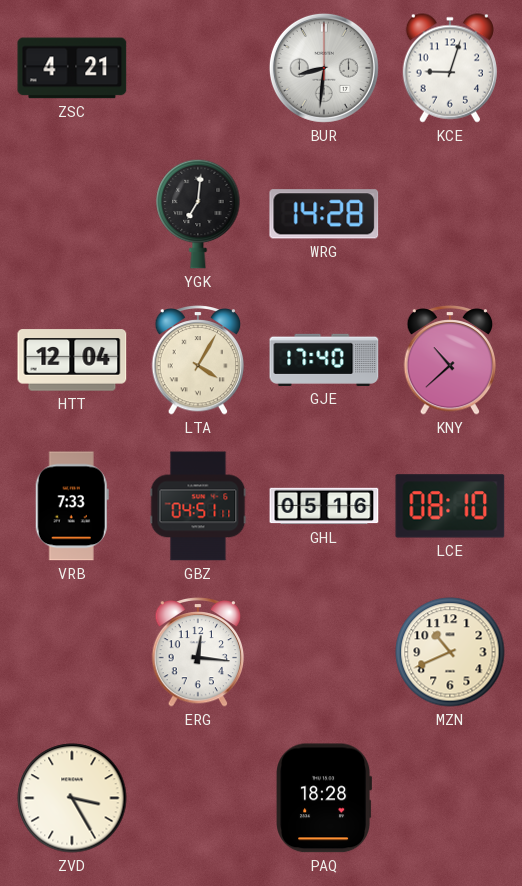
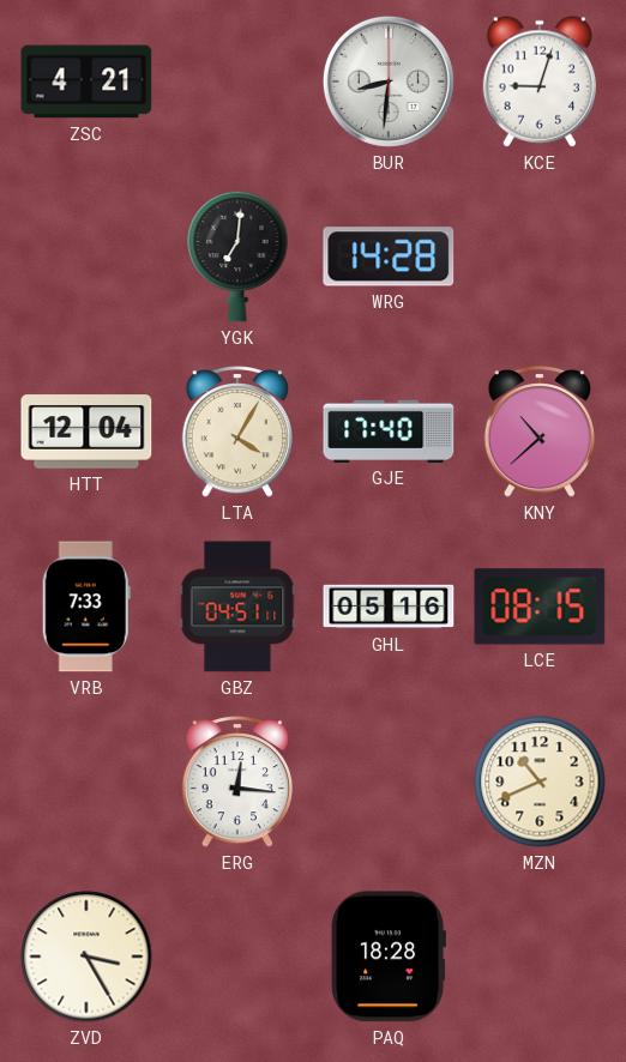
LCE: 08:10 -> 08:15 (540, 607)
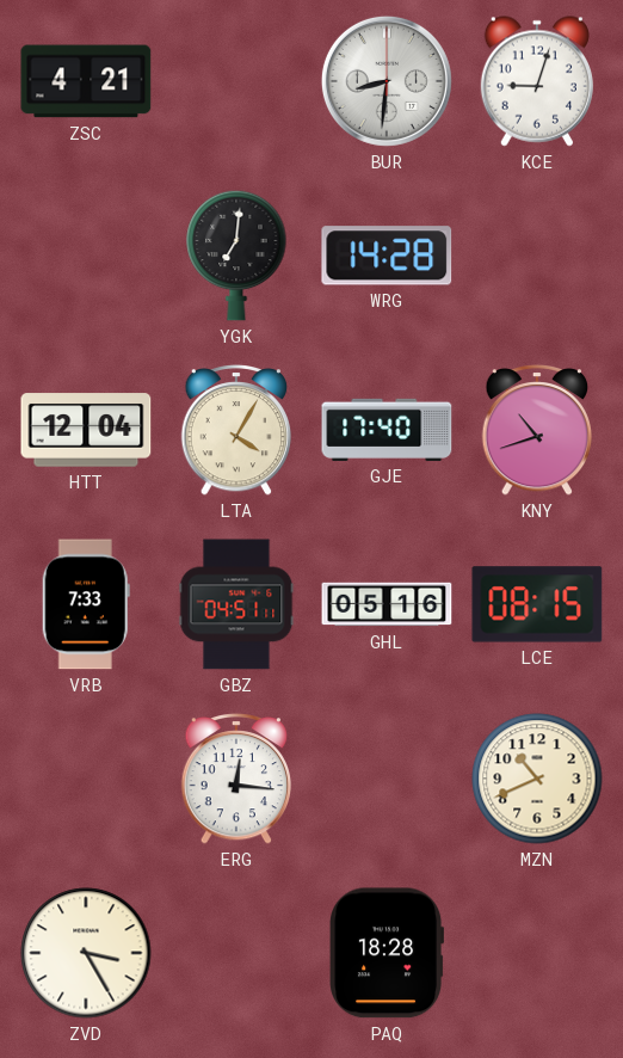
KNY: 10:38 -> 10:42 (537, 430)
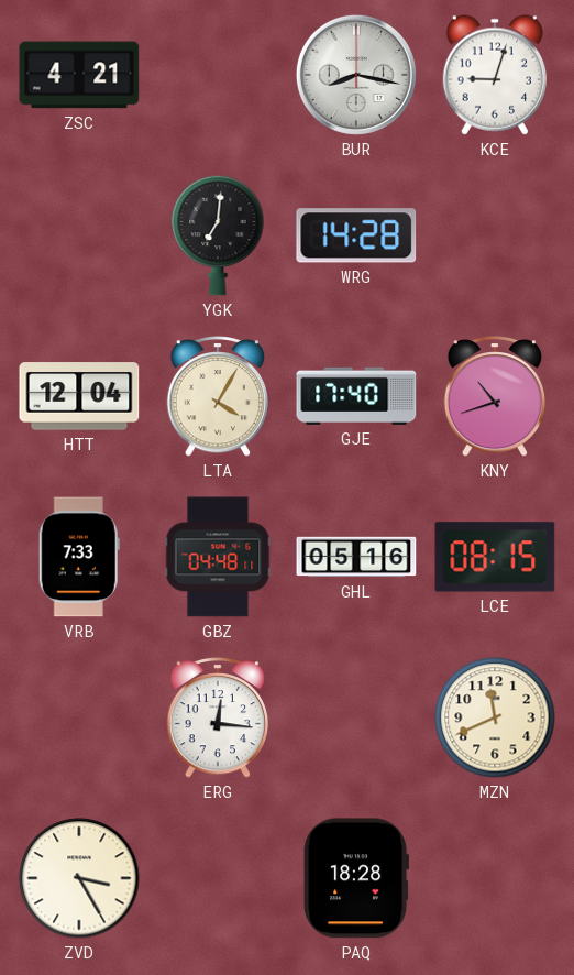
BUR: 8:31 -> 8:17 (356, 75)
GBZ: 04:51 -> 04:48 (218, 557)
MZN: 10:41 -> 11:41 (495, 717)
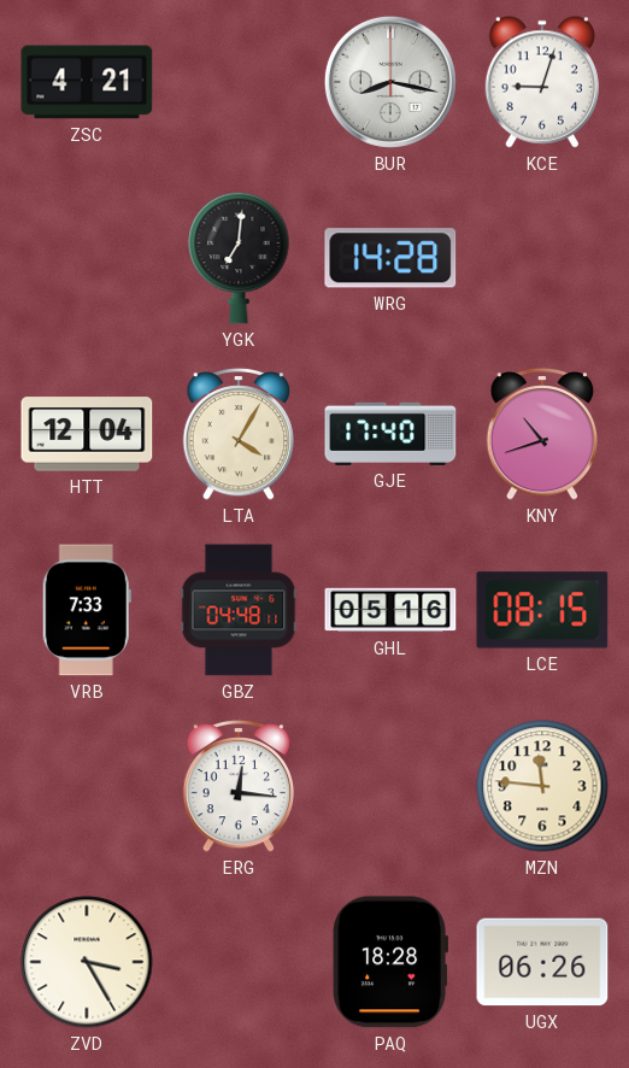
MZN: 11:41 -> 11:46 (542, 786)
UGX: none -> 06:26 (542, 962)
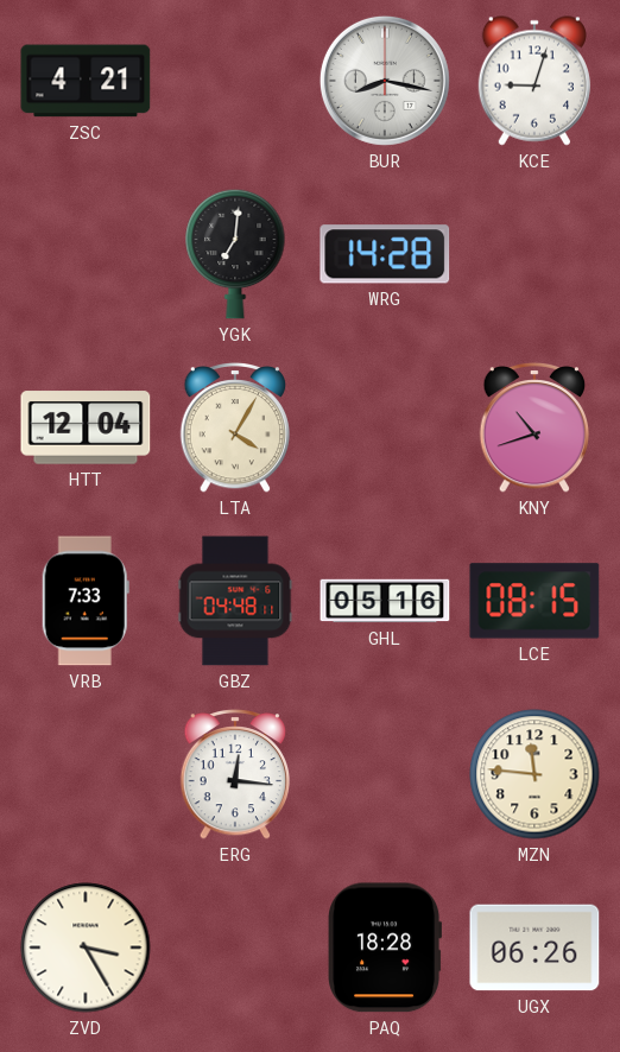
GJE: 17:40 -> none (390, 434)
